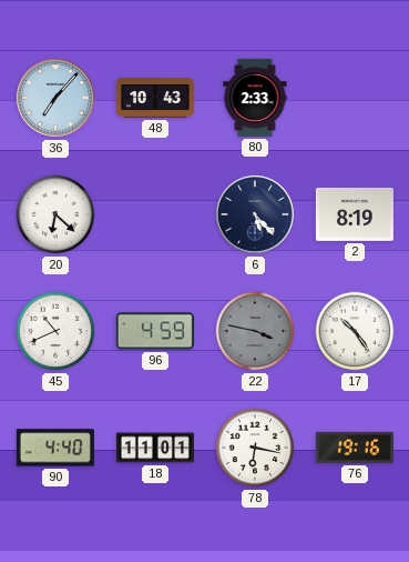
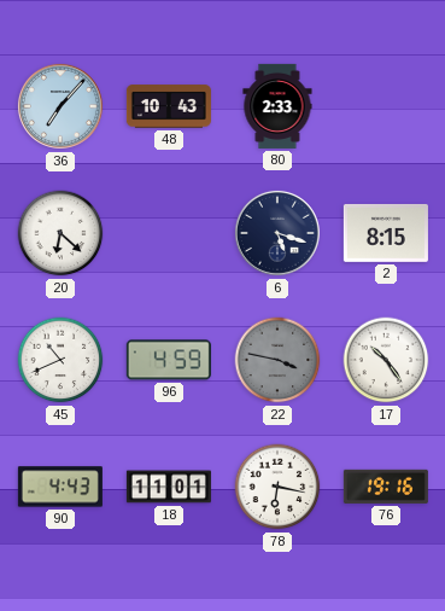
6: 5:23 -> 5:18 (277, 233)
2: 8:19 -> 8:15 (386, 233)
90: 4:40 -> 4:43 (60, 487)
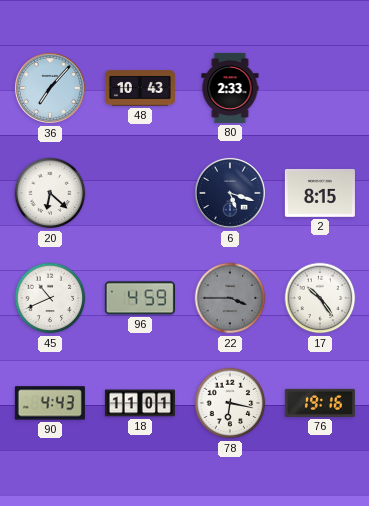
22: 3:47 -> 3:45 (230, 298)
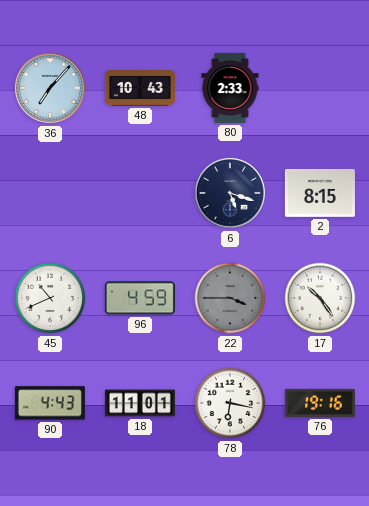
20: 6:22 -> none (50, 193)
